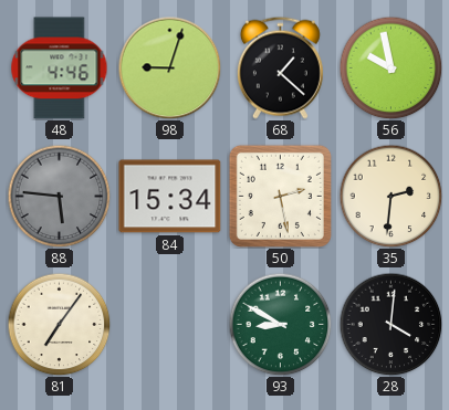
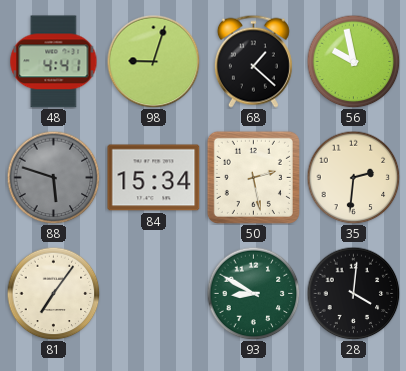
48: 4:46 -> 4:41 (54, 62)
88: 5:46 -> 5:48 (53, 177)
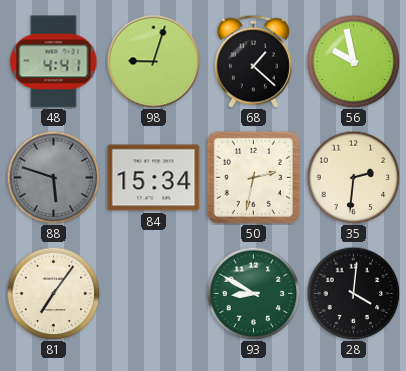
50: 2:28 -> 2:32 (253, 177)
